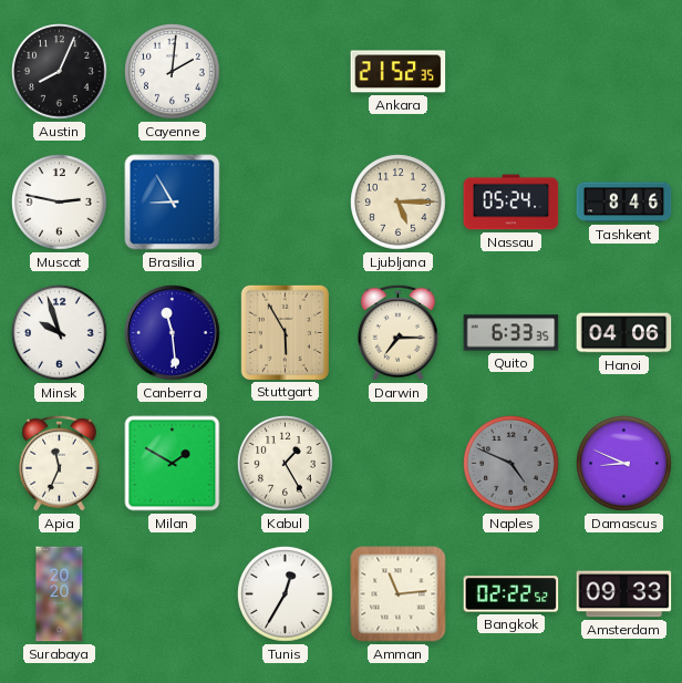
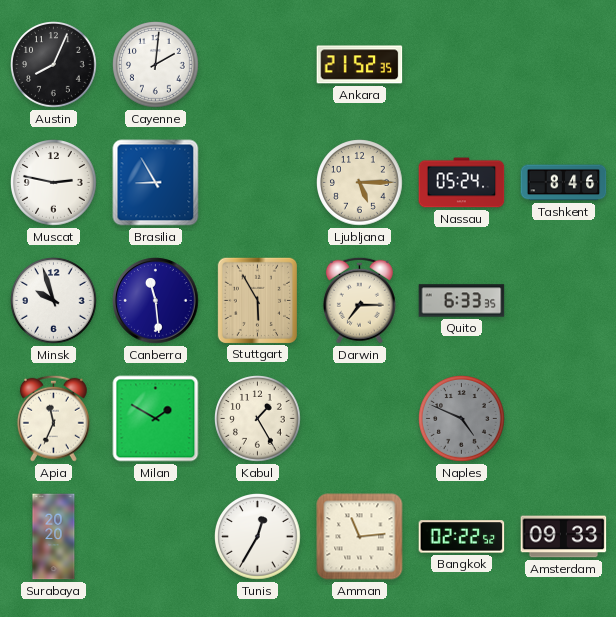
Hanoi: 04:06 -> none (624, 333)
Damascus: 8:49 -> none (624, 464)
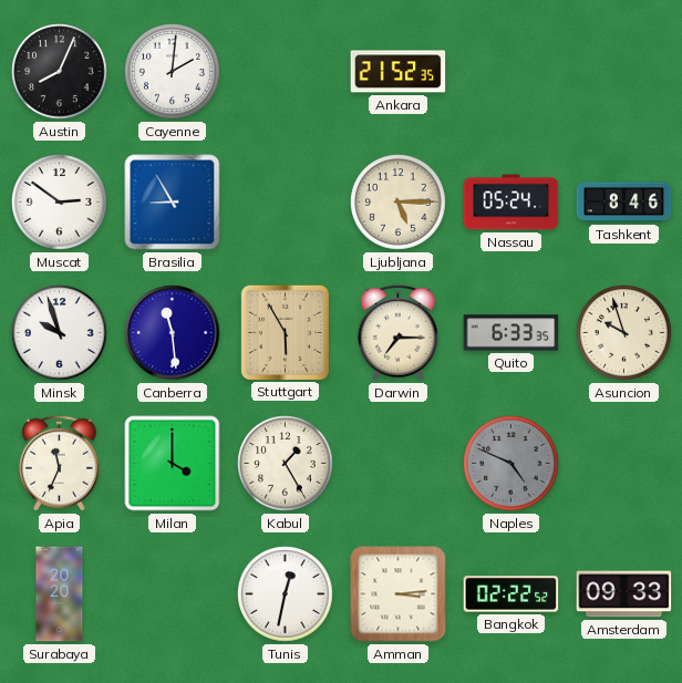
Muscat: 2:47 -> 2:51 (60, 203)
Asuncion: none -> 9:57 (624, 333)
Milan: 1:50 -> 4:00 (173, 464)
Tunis: 12:35 -> 12:32 (286, 594)
Amman: 11:14 -> 3:14 (399, 594)
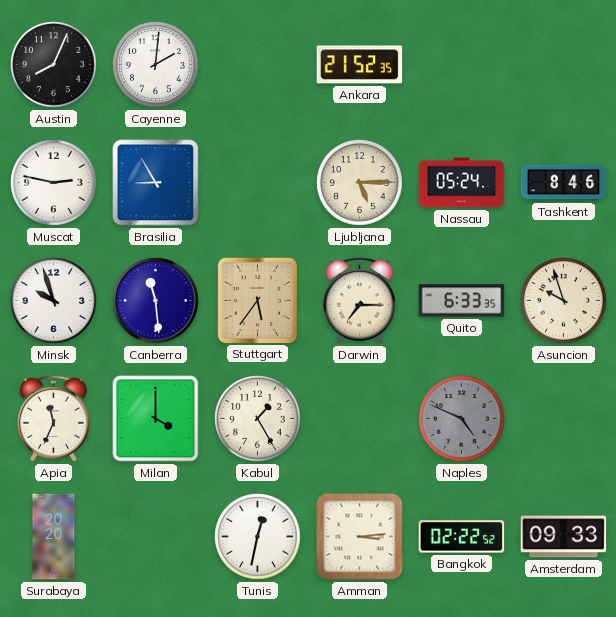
Muscat: 2:51 -> 2:47 (54, 183)
Stuttgart: 5:55 -> 5:36 (257, 300)
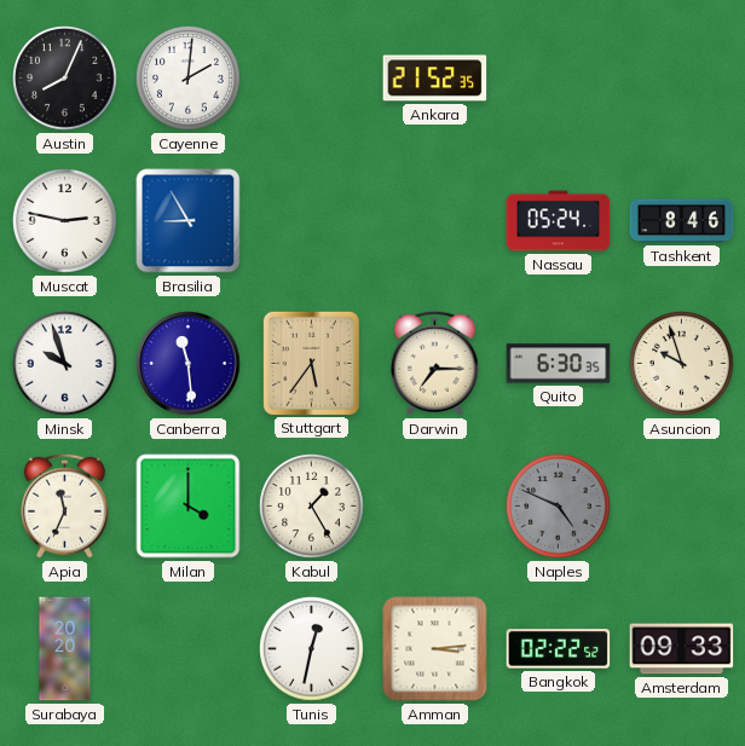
Ljubljana: 5:15 -> none (360, 183)
Quito: 6:33 -> 6:30 (559, 364)
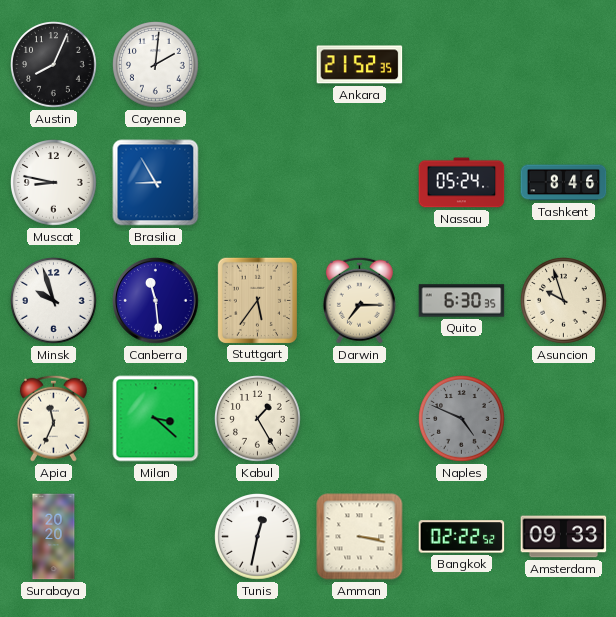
Muscat: 2:47 -> 8:47 (54, 183)
Milan: 4:00 -> 3:22 (156, 419)
Amman: 3:14 -> 3:17 (360, 537)
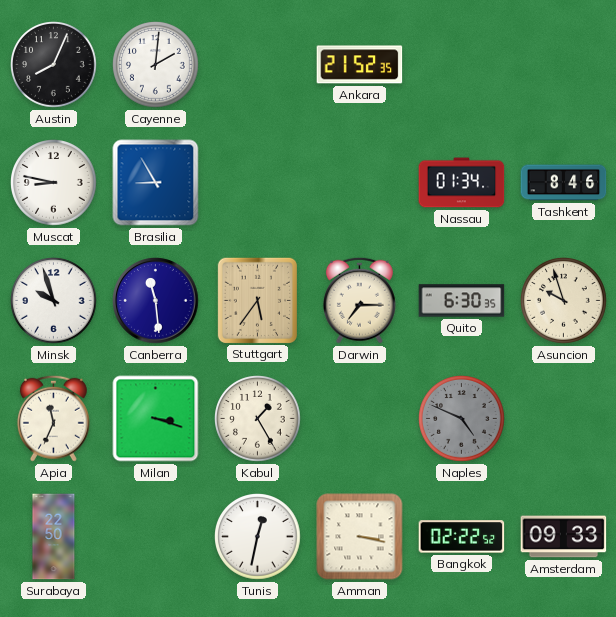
Nassau: 05:24 -> 01:34 (462, 183)
Milan: 3:22 -> 3:18 (156, 419)
Surabaya: 20:20 -> 22:50 (54, 537)
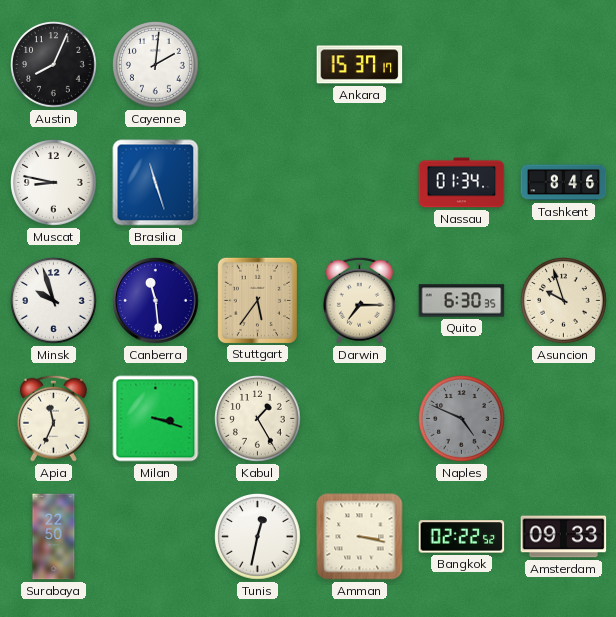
Ankara: 21:52 -> 15:37 (360, 65)
Brasilia: 8:55 -> 11:27 (156, 183)
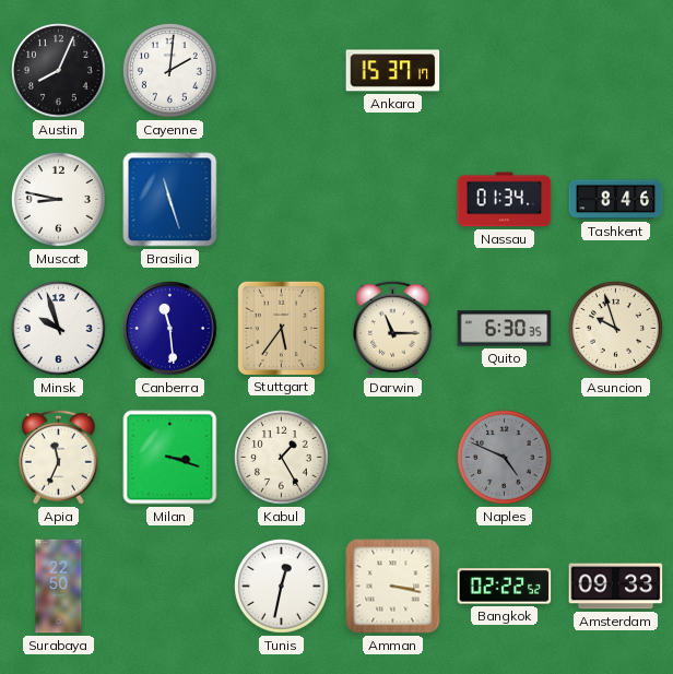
Darwin: 7:15 -> 11:15 (392, 328)
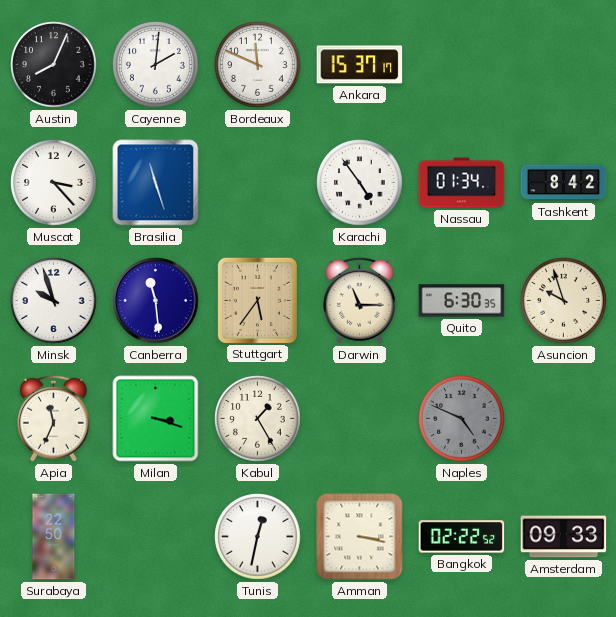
Bordeaux: none -> 11:49 (258, 65)
Muscat: 8:47 -> 3:23 (54, 183)
Karachi: none -> 4:54 (360, 183)
Tashkent: 8:46 -> 8:42 (564, 183)
